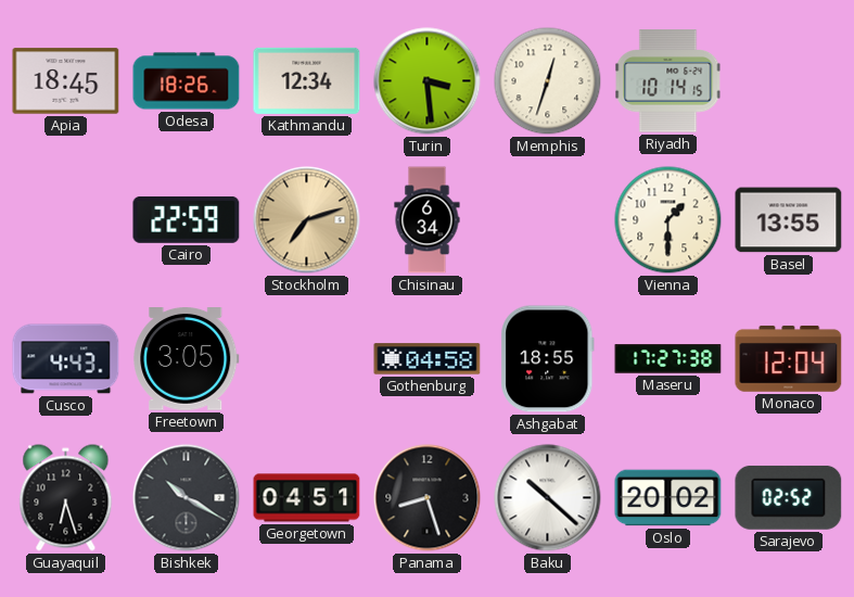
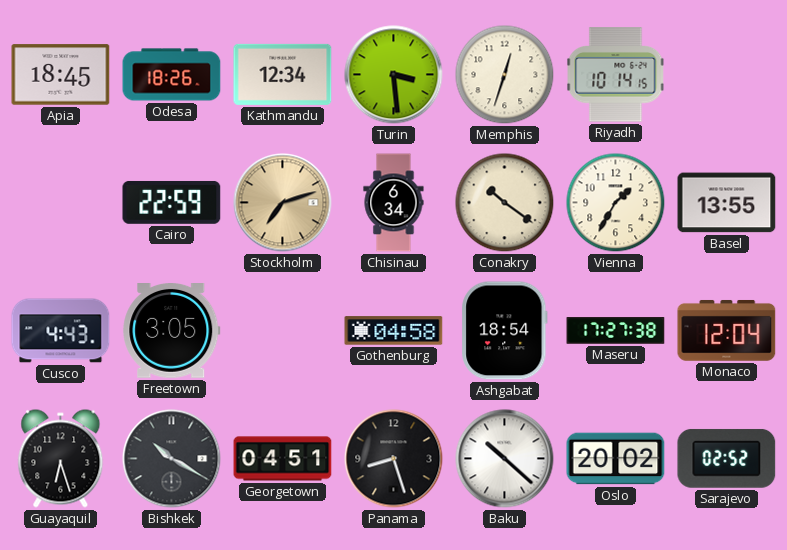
Conakry: none -> 10:21 (505, 203)
Vienna: 1:30 -> 1:35 (616, 203)
Ashgabat: 18:55 -> 18:54 (505, 331)
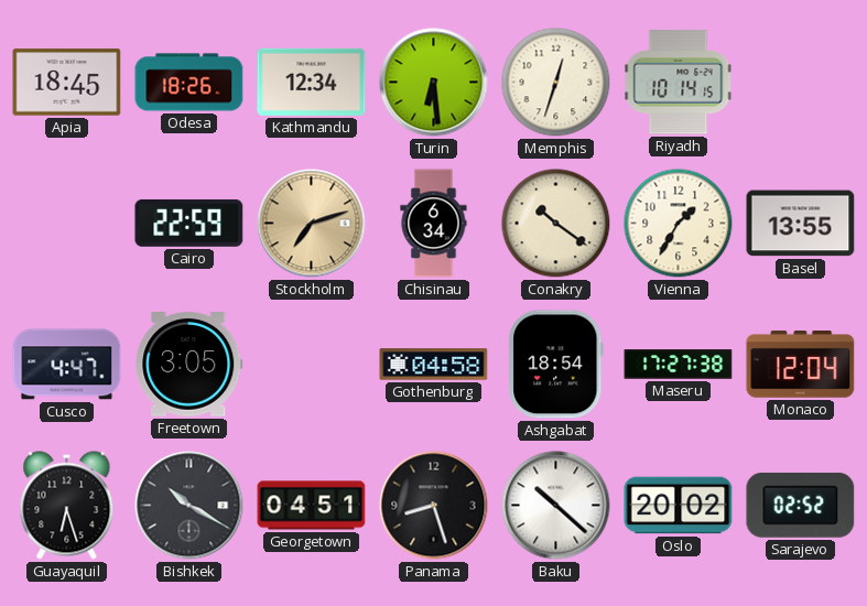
Turin: 3:29 -> 6:29 (434, 83)
Cusco: 4:43 -> 4:47 (67, 365)
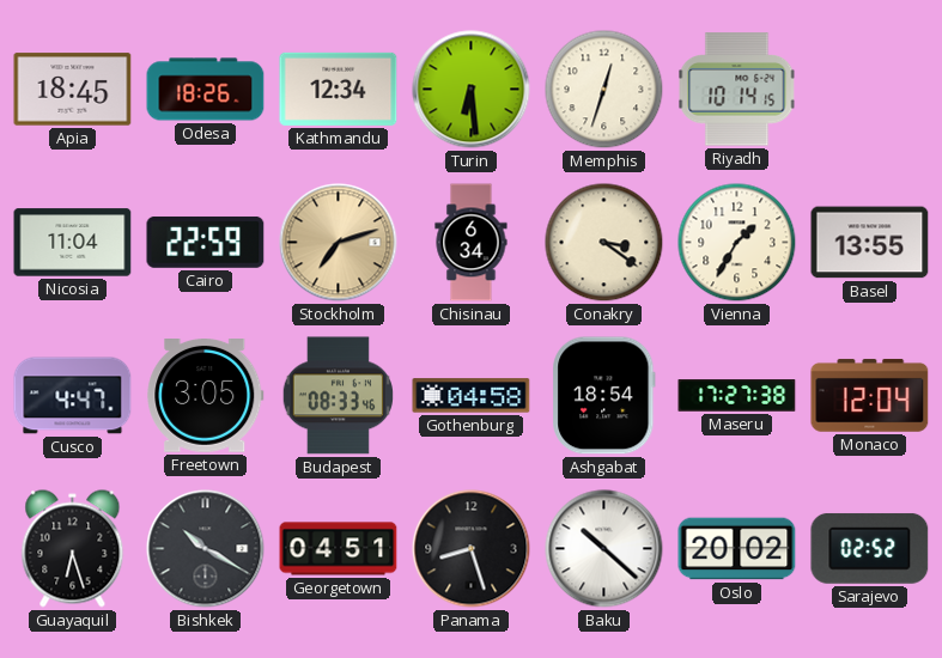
Nicosia: none -> 11:04 (73, 243)
Conakry: 10:21 -> 3:21 (604, 243)
Budapest: none -> 08:33 (338, 396)
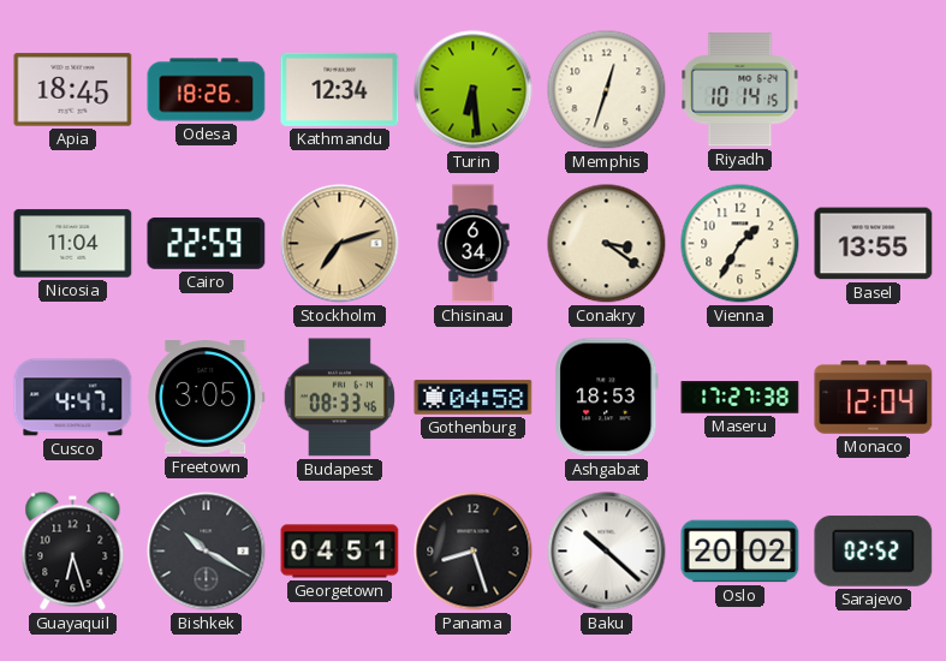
Ashgabat: 18:54 -> 18:53 (607, 398)
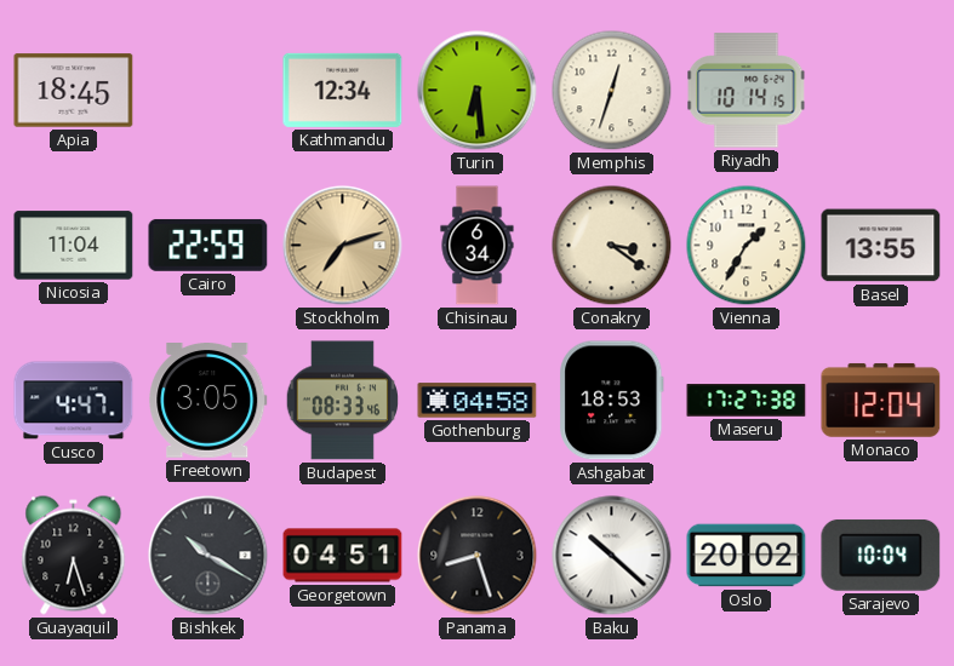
Odesa: 18:26 -> none (207, 90)
Sarajevo: 02:52 -> 10:04 (881, 555)
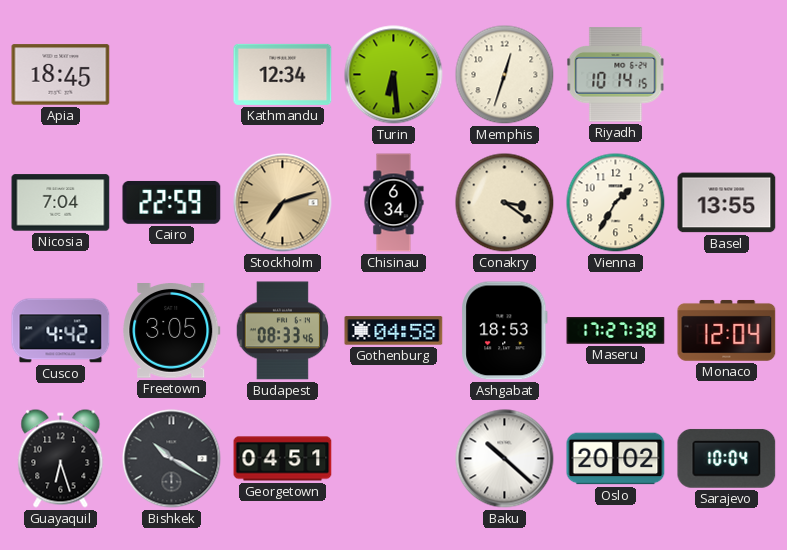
Nicosia: 11:04 -> 7:04 (61, 203)
Cusco: 4:47 -> 4:42 (61, 331)
Panama: 8:27 -> none (478, 556)
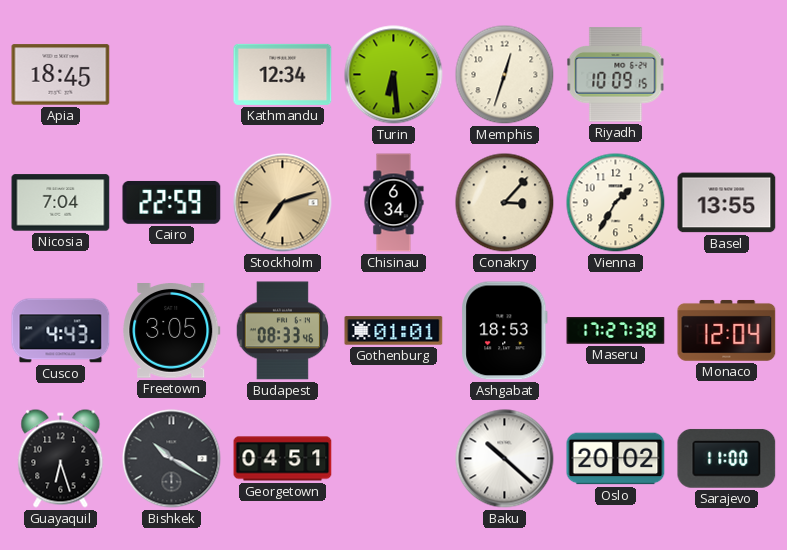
Riyadh: 10:14 -> 10:09 (616, 75)
Conakry: 3:21 -> 3:07 (505, 203)
Cusco: 4:42 -> 4:43 (61, 331)
Gothenburg: 04:58 -> 01:01 (394, 331)
Sarajevo: 10:04 -> 11:00 (727, 458)
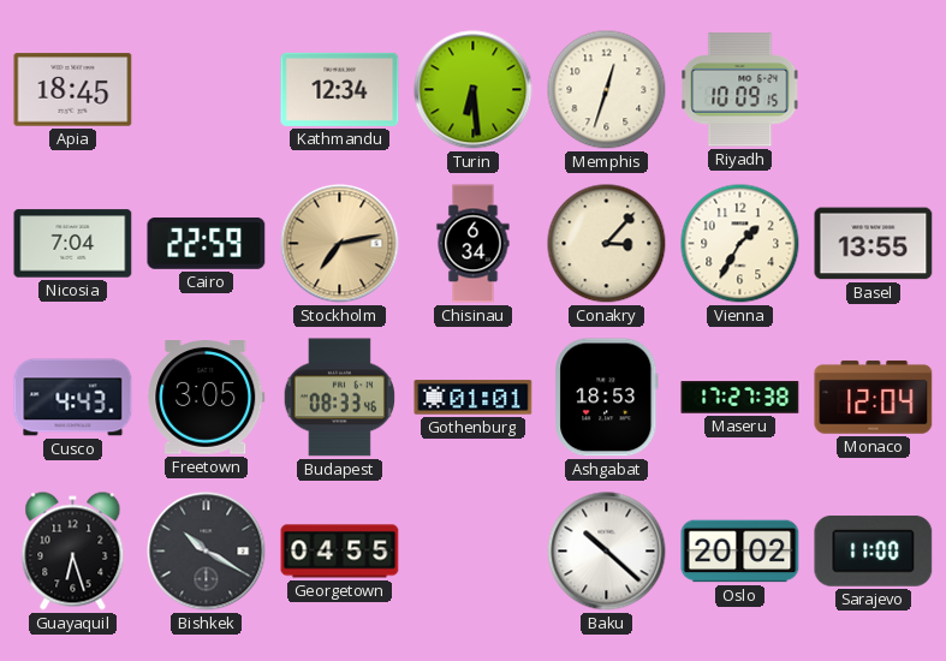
Stockholm: 7:12 -> 7:13 (340, 244)
Georgetown: 04:51 -> 04:55 (340, 552)
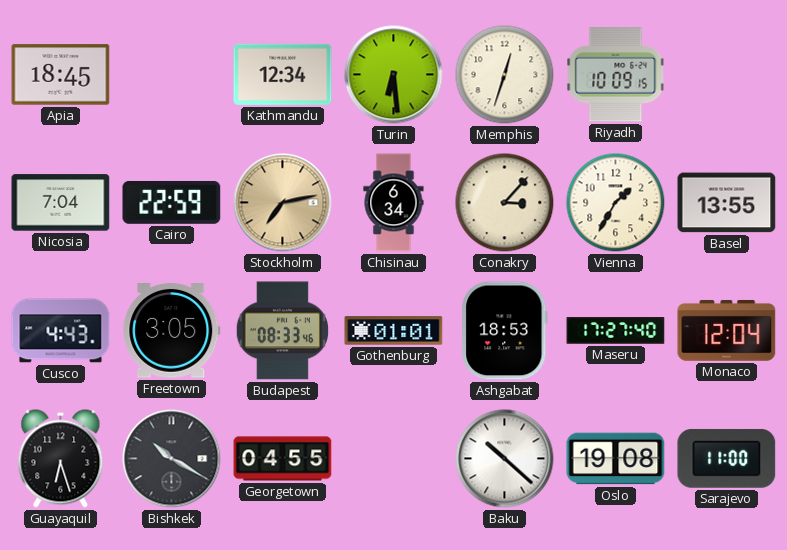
Maseru: 17:27:38 -> 17:27:40 (616, 331)
Oslo: 20:02 -> 19:08 (616, 459)
